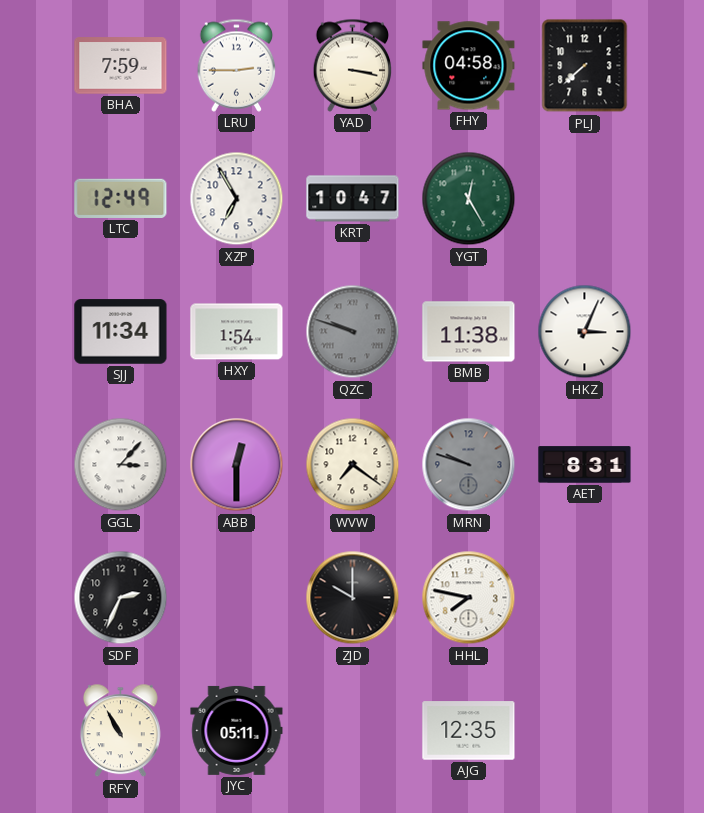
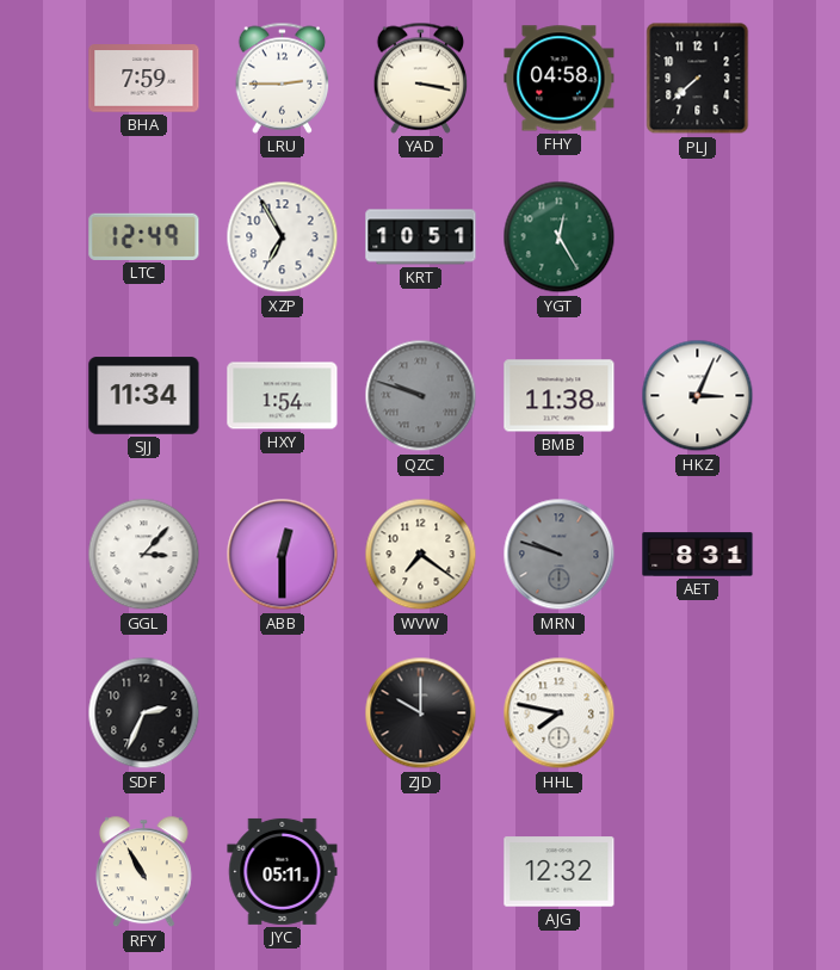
KRT: 10:47 -> 10:51 (421, 237)
AJG: 12:35 -> 12:32 (560, 872)
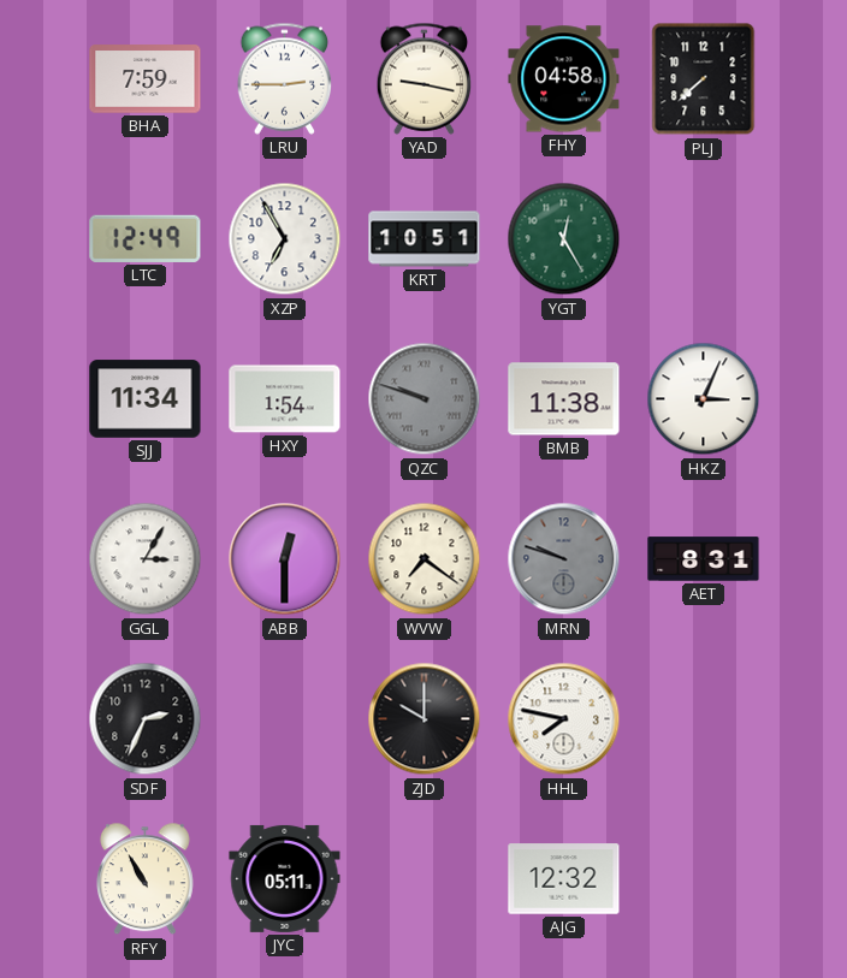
YAD: 3:17 -> 9:17 (425, 78)
GGL: 3:07 -> 3:05 (146, 559)
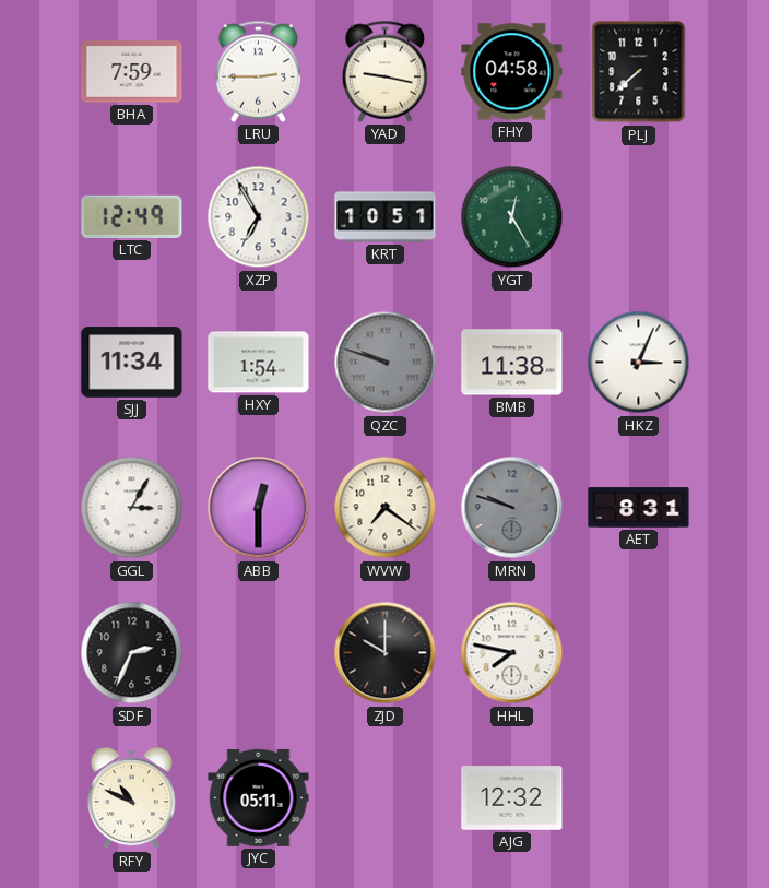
RFY: 10:55 -> 10:49 (131, 798)
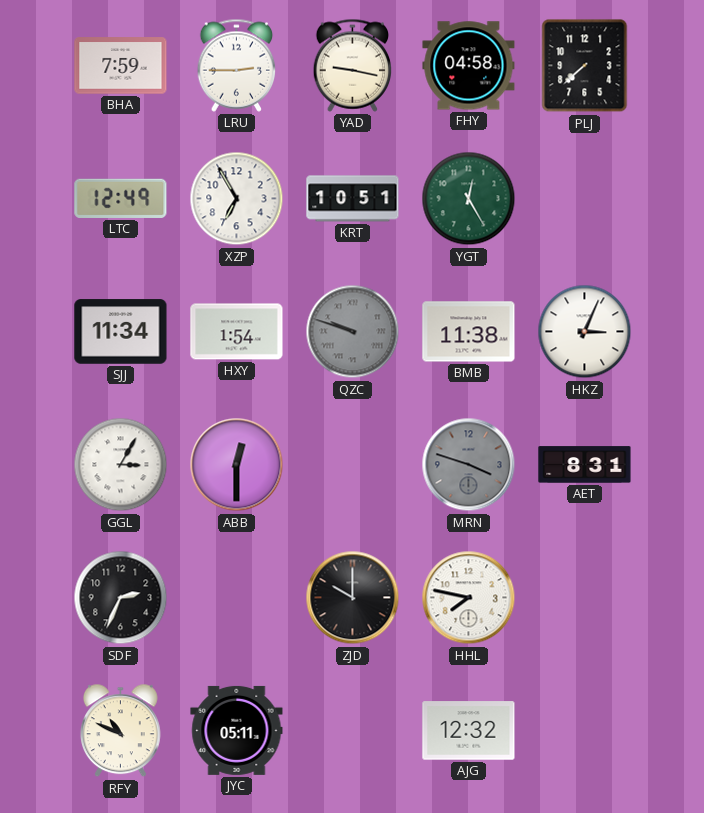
WVW: 7:21 -> none (386, 508)
MRN: 9:48 -> 3:48 (469, 465)
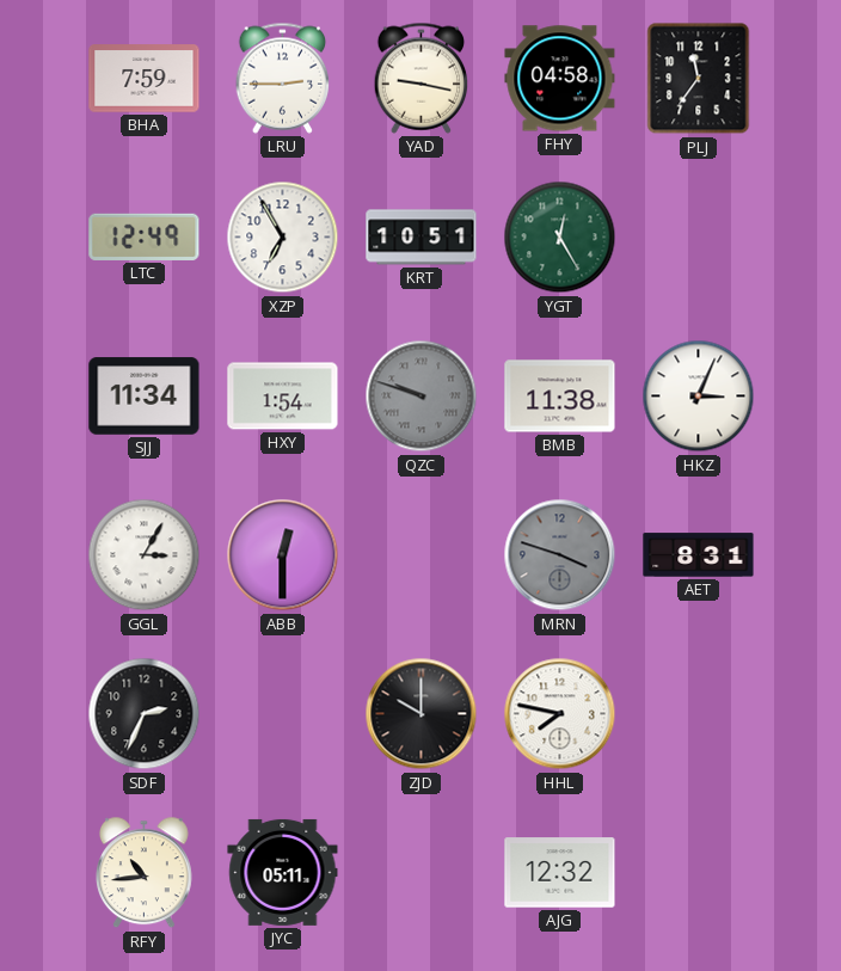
PLJ: 7:38 -> 11:36 (699, 79)
RFY: 10:49 -> 10:44 (143, 873)
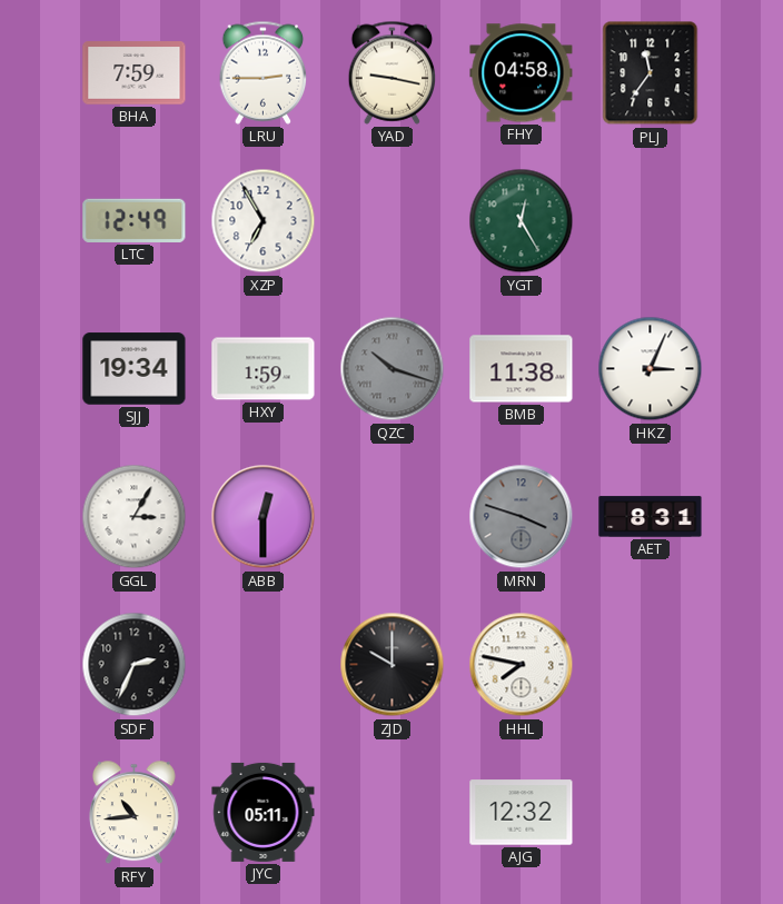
KRT: 10:51 -> none (422, 238)
SJJ: 11:34 -> 19:34 (135, 369)
HXY: 1:54 -> 1:59 (264, 369)
QZC: 9:48 -> 10:18 (393, 369)
